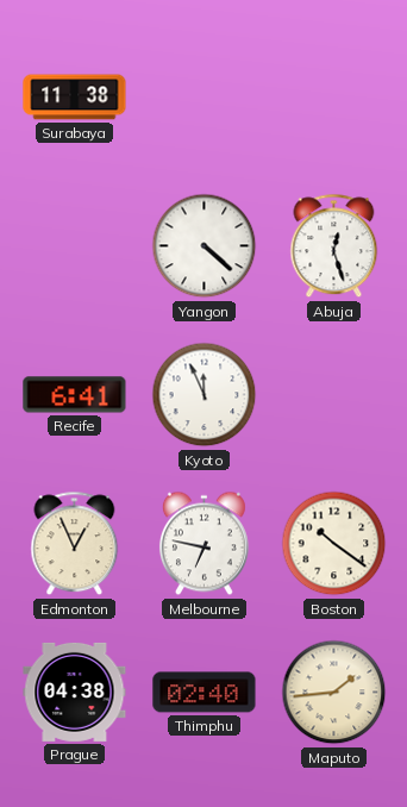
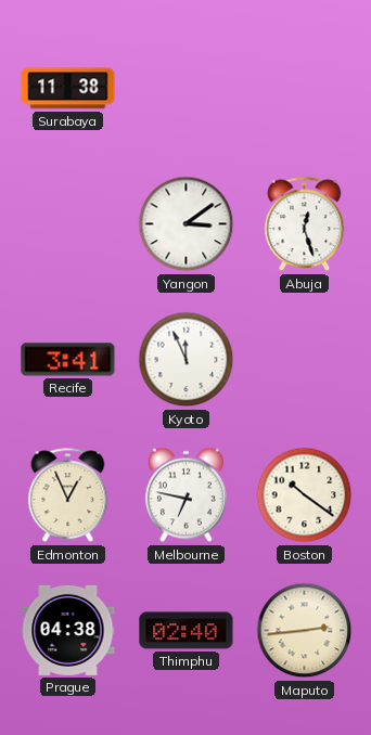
Yangon: 4:22 -> 3:09 (187, 224)
Recife: 6:41 -> 3:41 (68, 360)
Maputo: 1:44 -> 2:44 (305, 631)
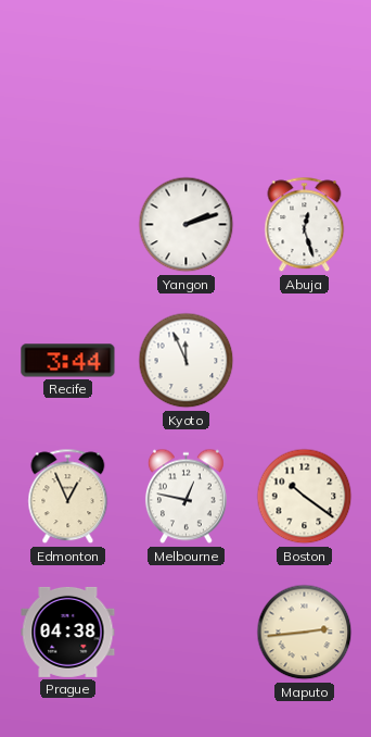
Surabaya: 11:38 -> none (68, 89)
Yangon: 3:09 -> 2:12 (187, 225)
Recife: 3:41 -> 3:44 (68, 361)
Melbourne: 6:47 -> 12:47 (185, 497)
Thimphu: 02:40 -> none (187, 631)
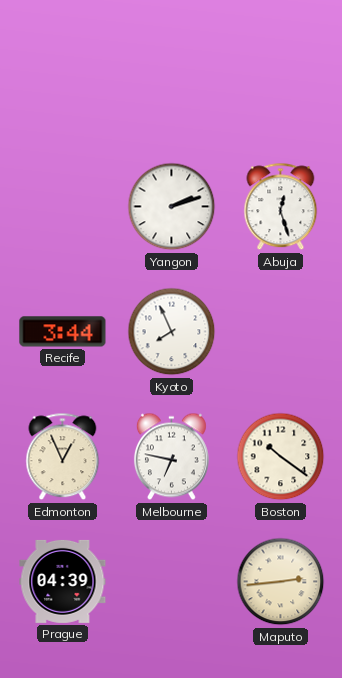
Kyoto: 11:56 -> 7:56 (172, 332)
Melbourne: 12:47 -> 6:47 (171, 457)
Prague: 04:38 -> 04:39 (63, 581)
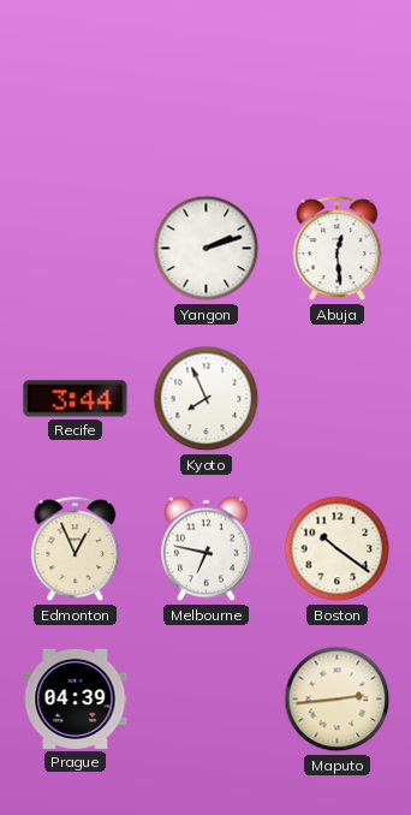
Abuja: 12:27 -> 12:29 (338, 249)
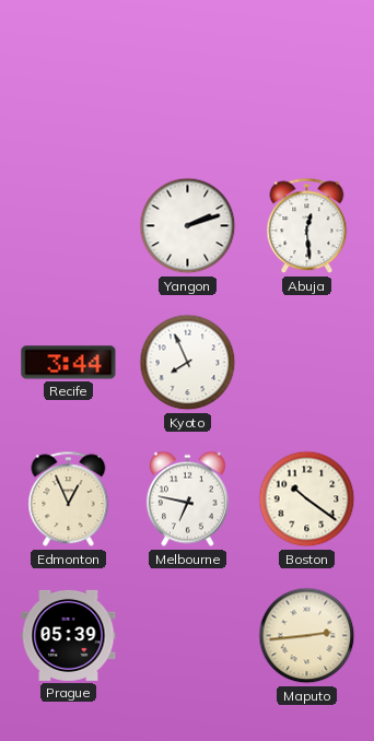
Prague: 04:39 -> 05:39 (69, 635)
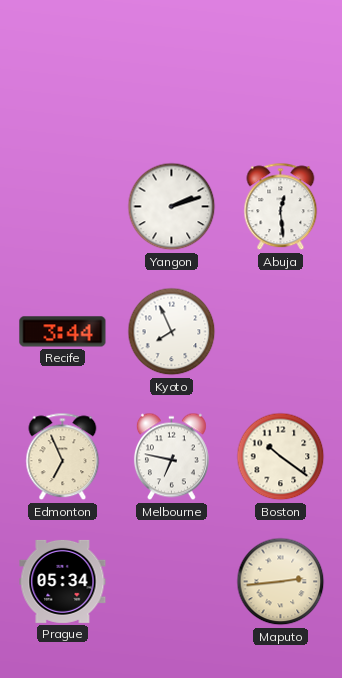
Edmonton: 12:56 -> 6:56 (63, 457)
Prague: 05:39 -> 05:34 (63, 581)
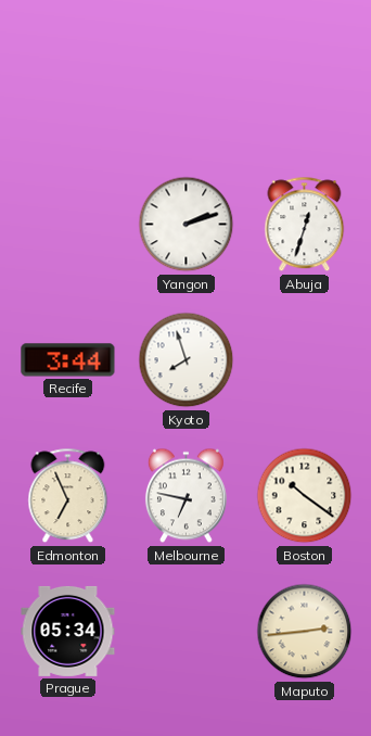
Abuja: 12:29 -> 12:33 (305, 225)
Kyoto: 7:56 -> 7:57 (187, 360)
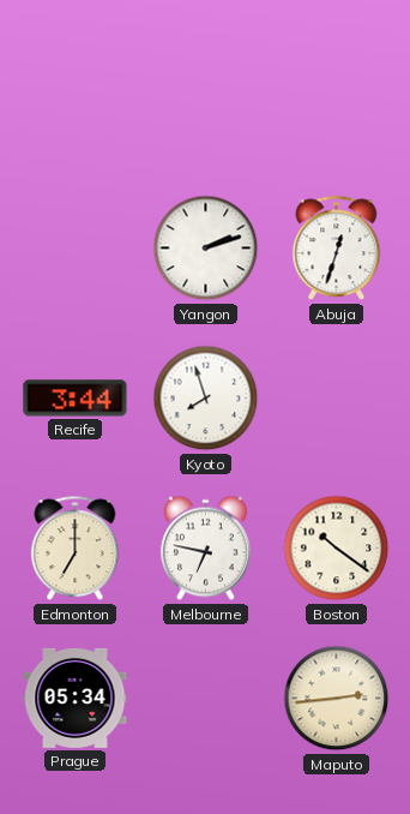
Edmonton: 6:56 -> 7:00 (76, 549)
